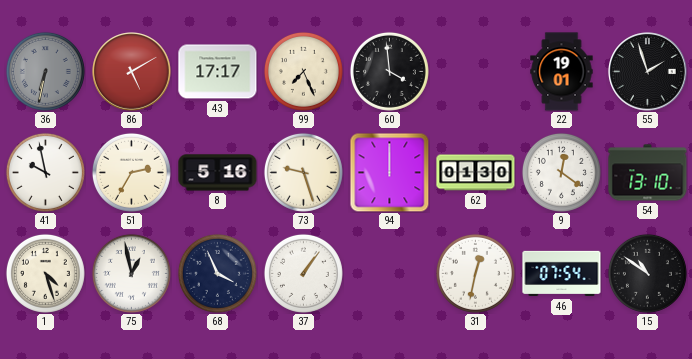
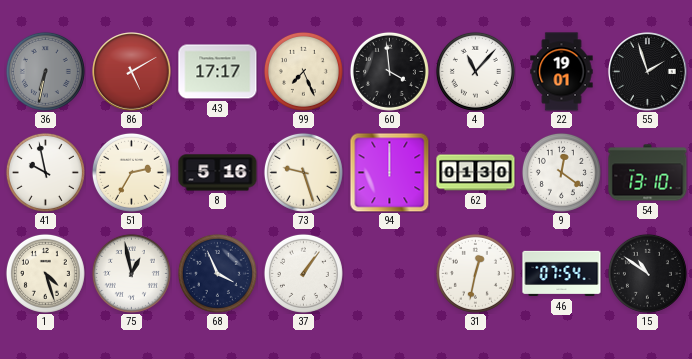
4: none -> 11:07 (475, 71)
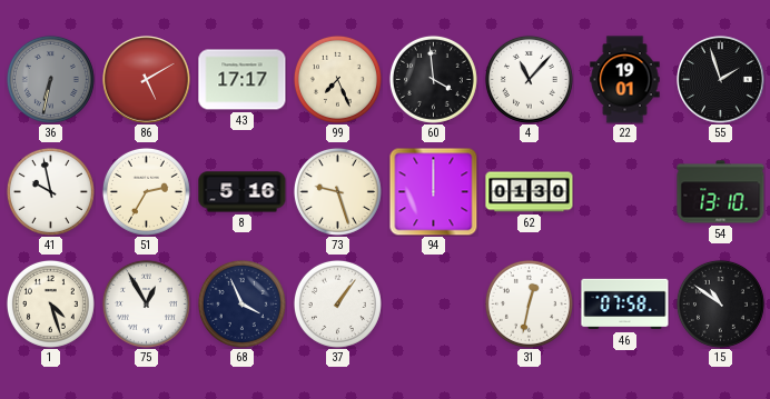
9: 12:21 -> none (561, 172)
75: 12:58 -> 12:55 (146, 303)
46: 07:54 -> 07:58 (625, 305)
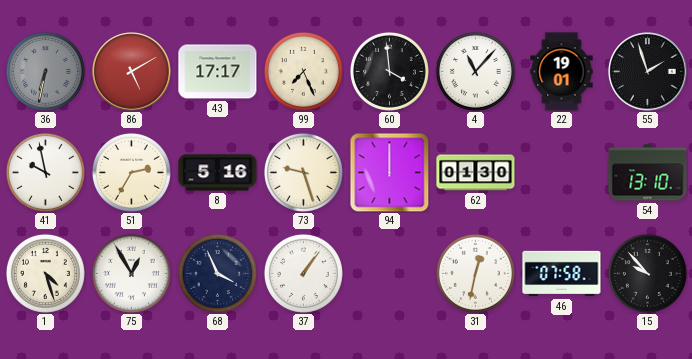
15: 10:51 -> 9:53 (647, 273)
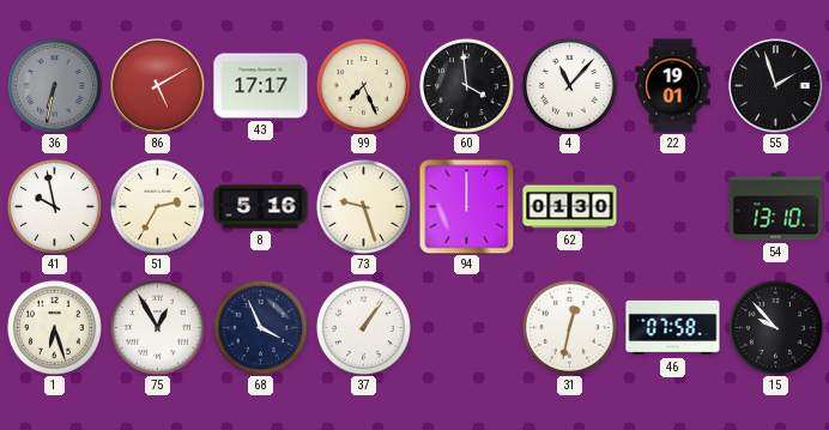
1: 4:27 -> 6:27 (54, 327)
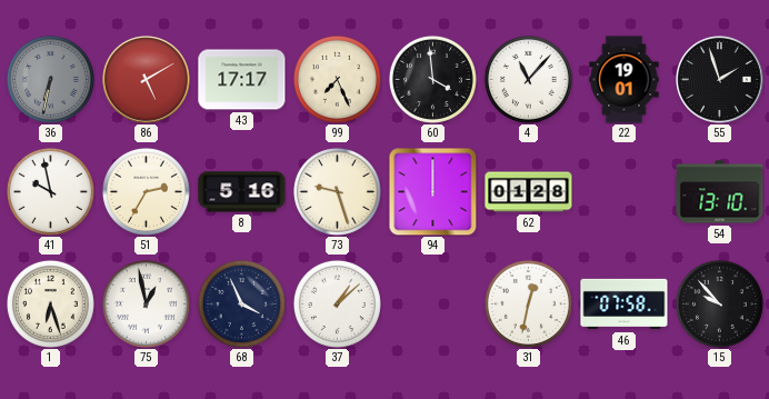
62: 01:30 -> 01:28 (529, 192)
75: 12:55 -> 12:58 (146, 303)
37: 1:06 -> 1:08 (337, 303)
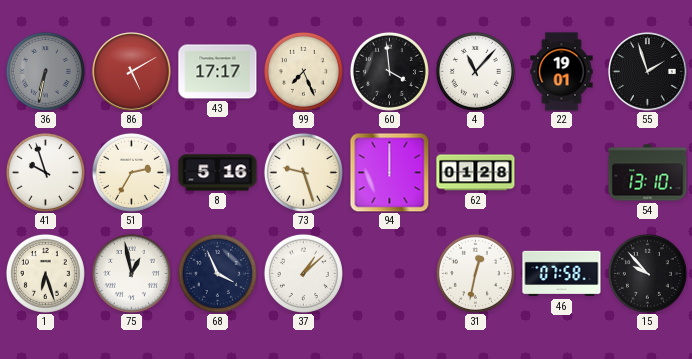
41: 9:58 -> 9:57 (45, 172)
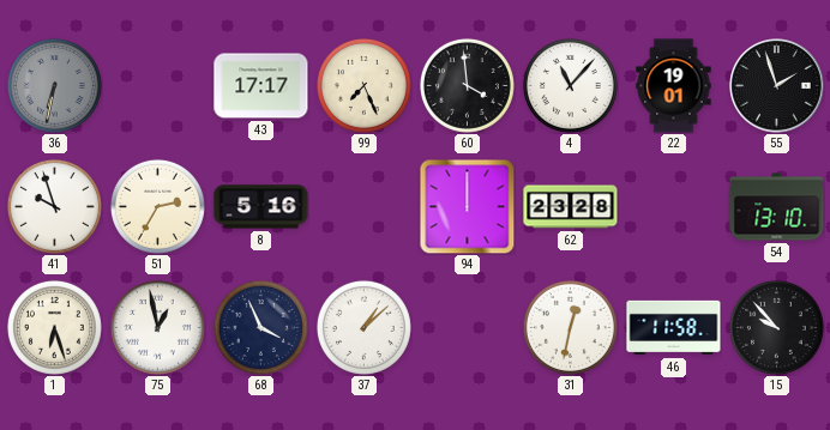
86: 5:10 -> none (132, 72)
73: 9:27 -> none (303, 172)
62: 01:28 -> 23:28 (571, 207)
46: 07:58 -> 11:58 (674, 328)
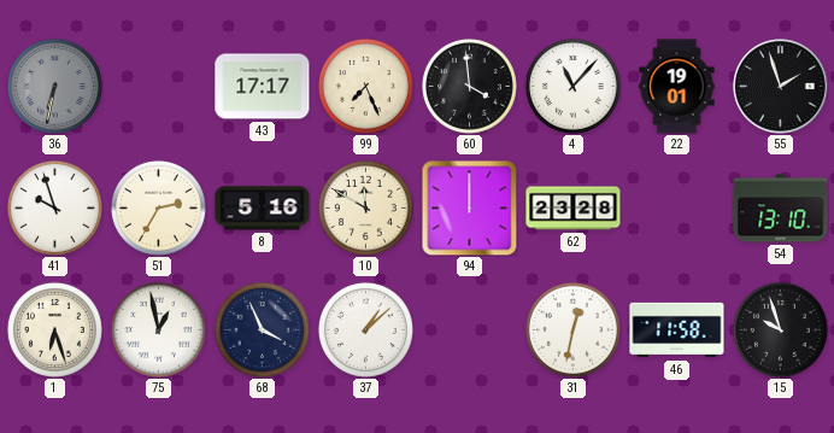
10: none -> 11:50 (365, 207)
15: 9:53 -> 9:57 (780, 329)
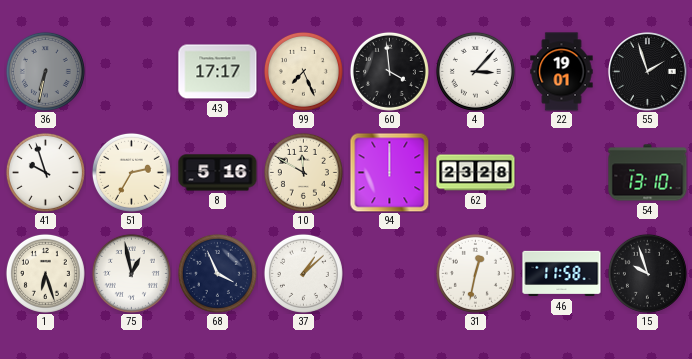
4: 11:07 -> 3:07 (475, 71)
